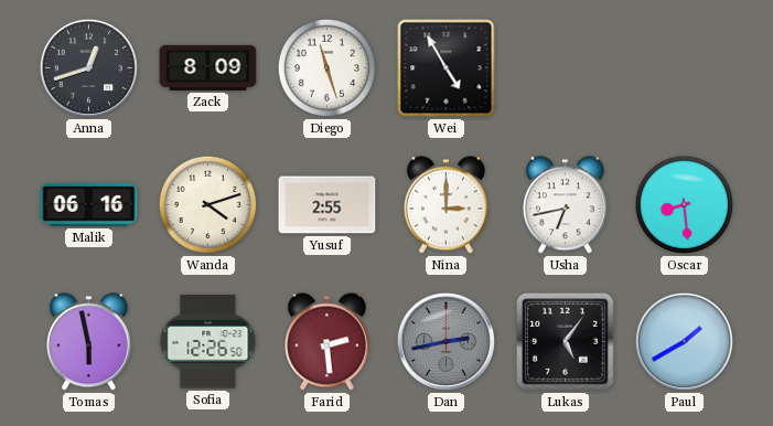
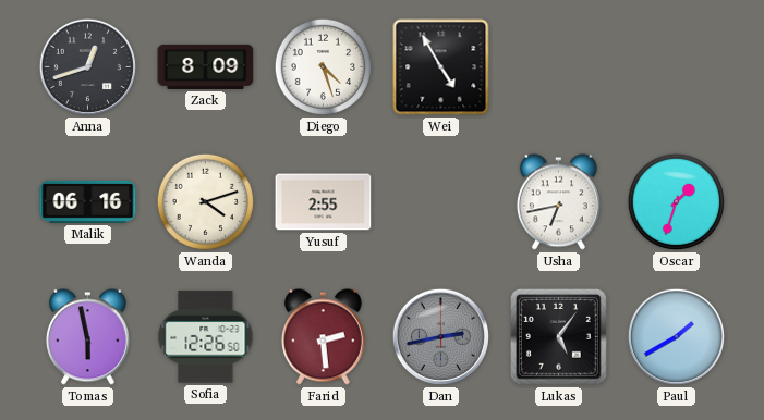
Diego: 11:27 -> 4:27 (323, 66)
Nina: 3:00 -> none (445, 205)
Oscar: 8:29 -> 1:33 (676, 201)
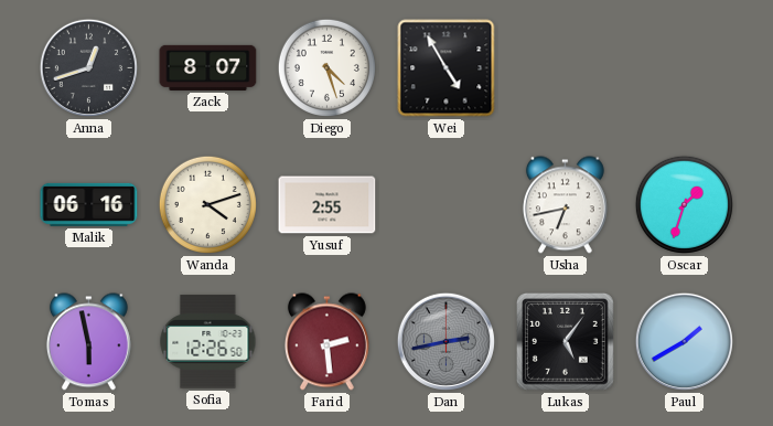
Zack: 8:09 -> 8:07 (208, 67)
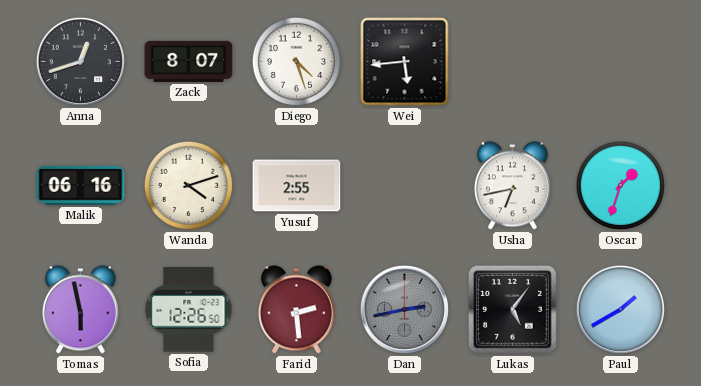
Wei: 4:55 -> 5:44 (405, 62)
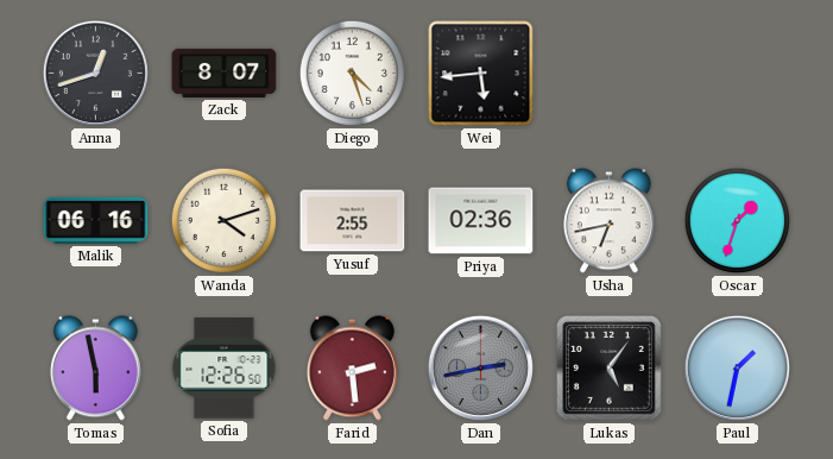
Priya: none -> 02:36 (481, 221)
Paul: 1:40 -> 1:32 (737, 367)
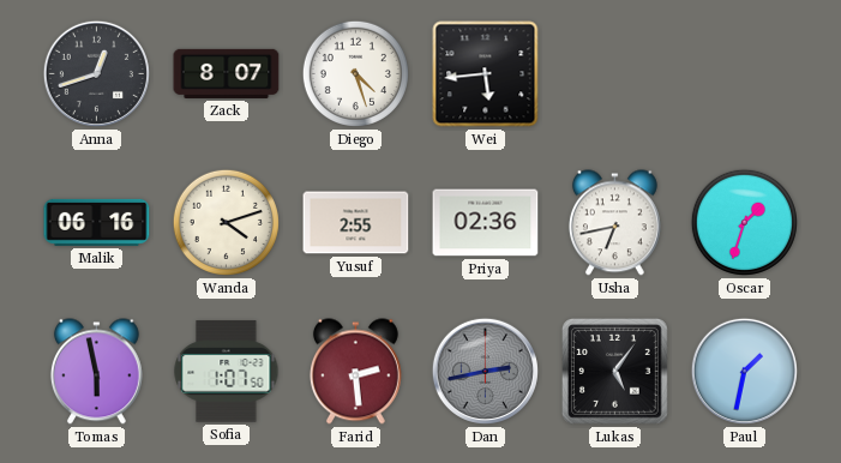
Sofia: 12:26 -> 1:07 (227, 372)
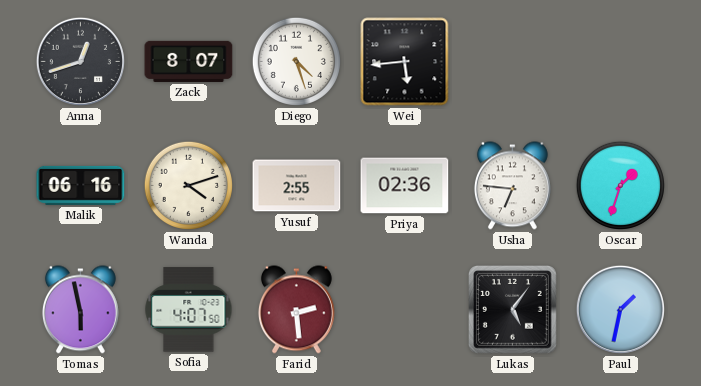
Usha: 6:43 -> 6:46 (512, 186)
Sofia: 1:07 -> 4:07 (189, 310)
Dan: 2:43 -> none (485, 371)
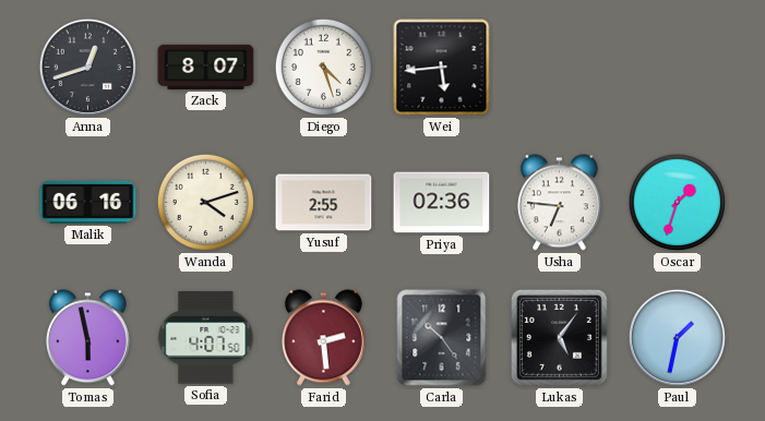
Carla: none -> 10:24 (442, 338)
